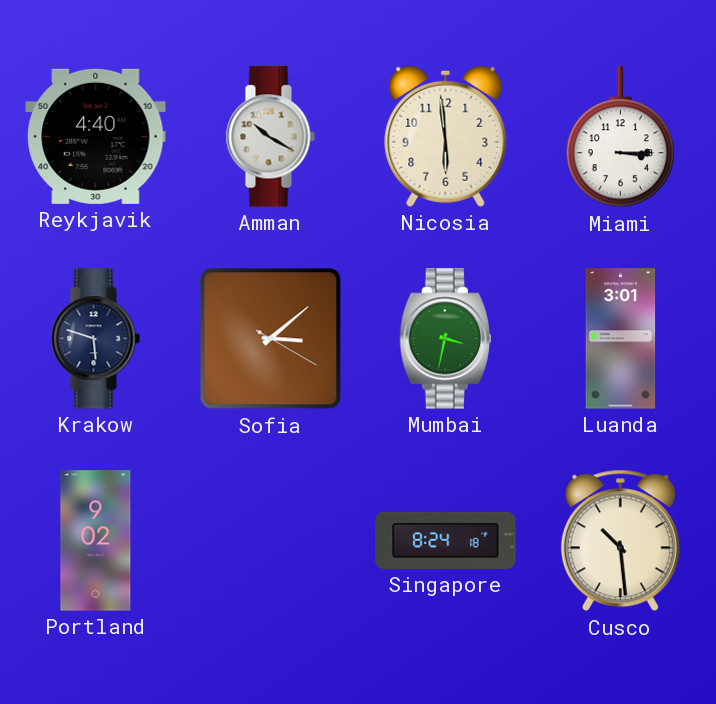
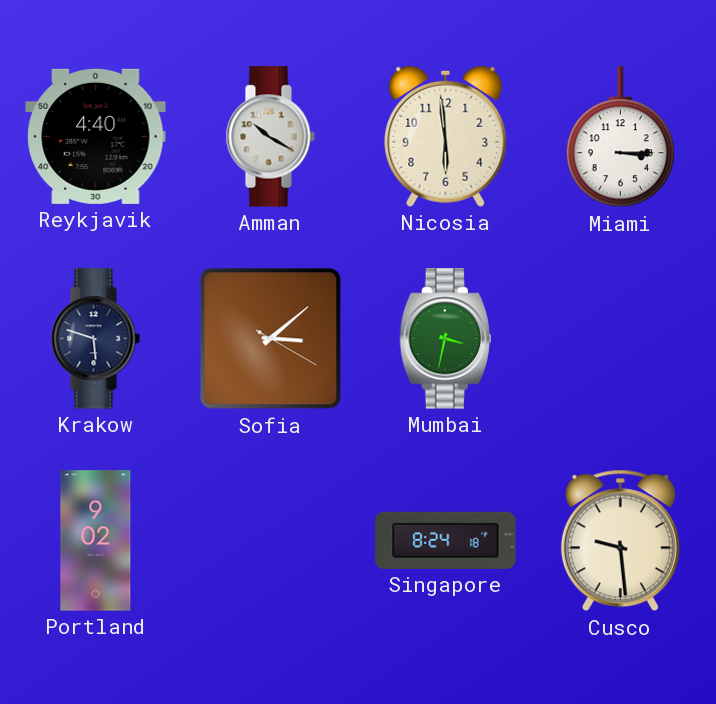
Luanda: 3:01 -> none (621, 339)
Cusco: 10:29 -> 9:29 (620, 541)
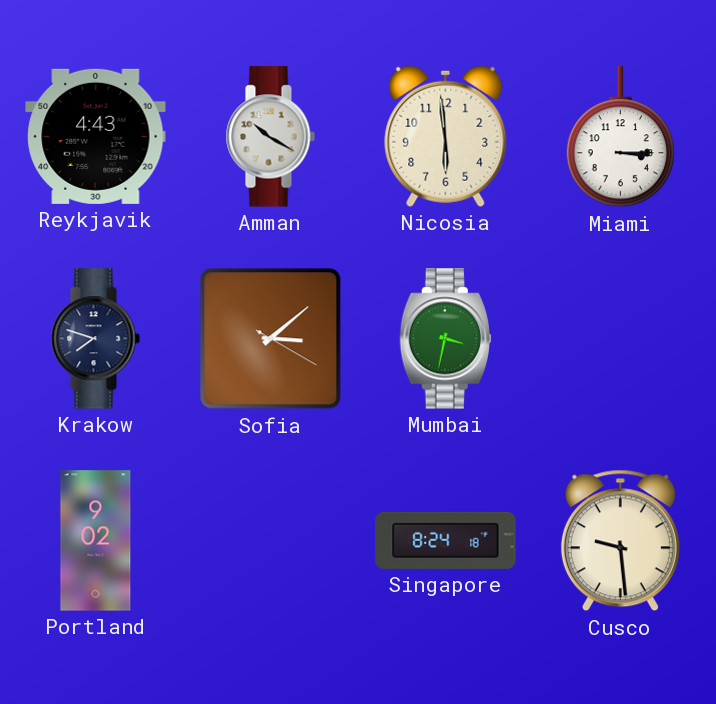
Reykjavik: 4:40 -> 4:43 (96, 136)
Krakow: 5:48 -> 7:48 (95, 339)
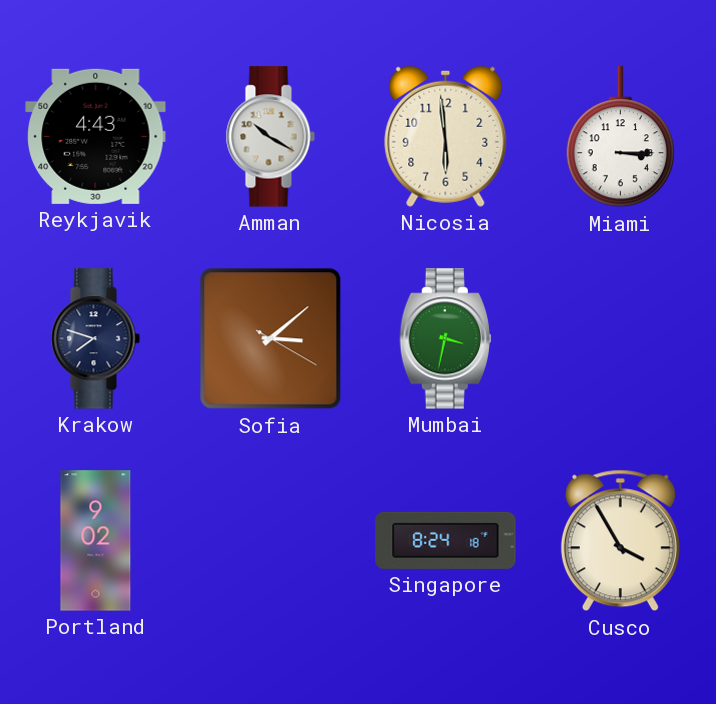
Cusco: 9:29 -> 3:55 (620, 541)
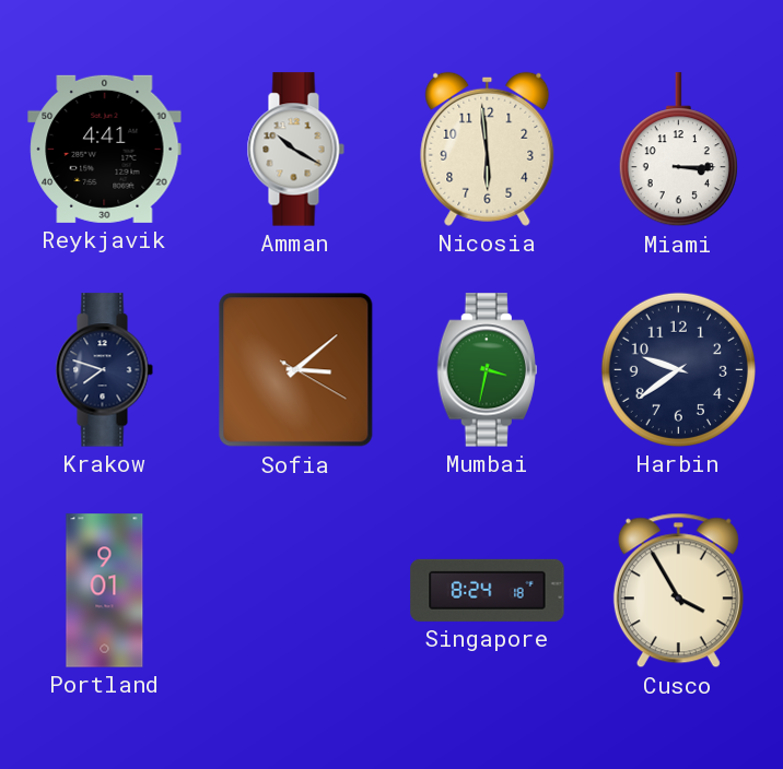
Reykjavik: 4:43 -> 4:41 (105, 149)
Harbin: none -> 9:39 (678, 369)
Portland: 9:02 -> 9:01 (105, 591)
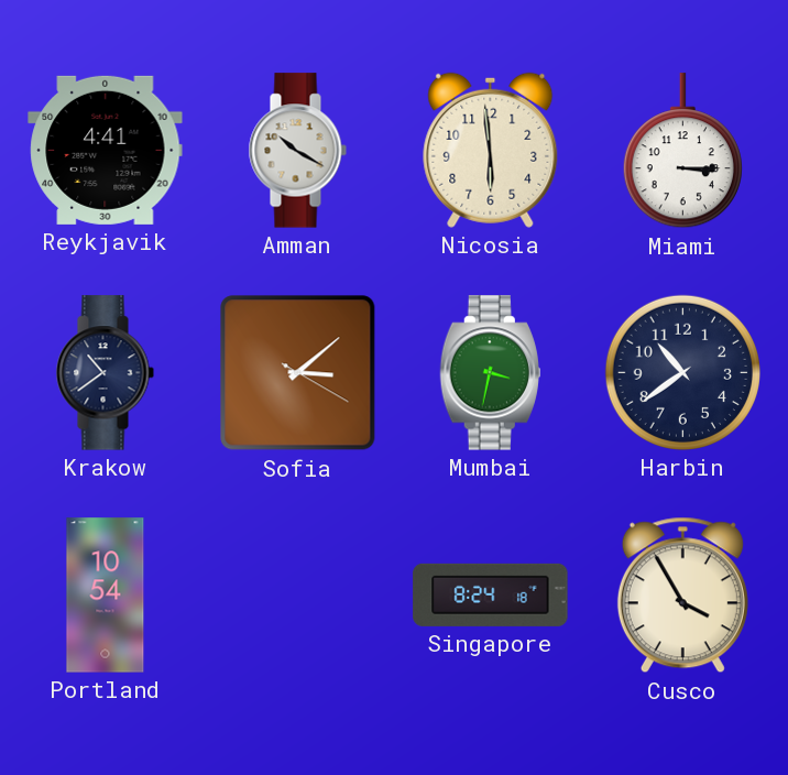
Krakow: 7:48 -> 10:39 (105, 373)
Harbin: 9:39 -> 10:39 (682, 372)
Portland: 9:01 -> 10:54 (106, 596)
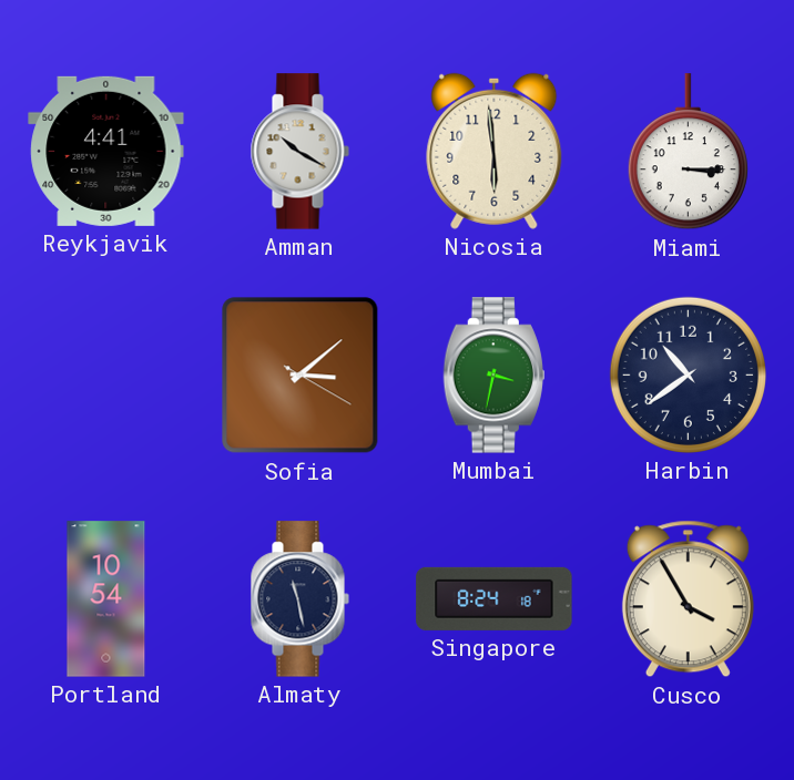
Krakow: 10:39 -> none (105, 373)
Almaty: none -> 11:28 (299, 599)
